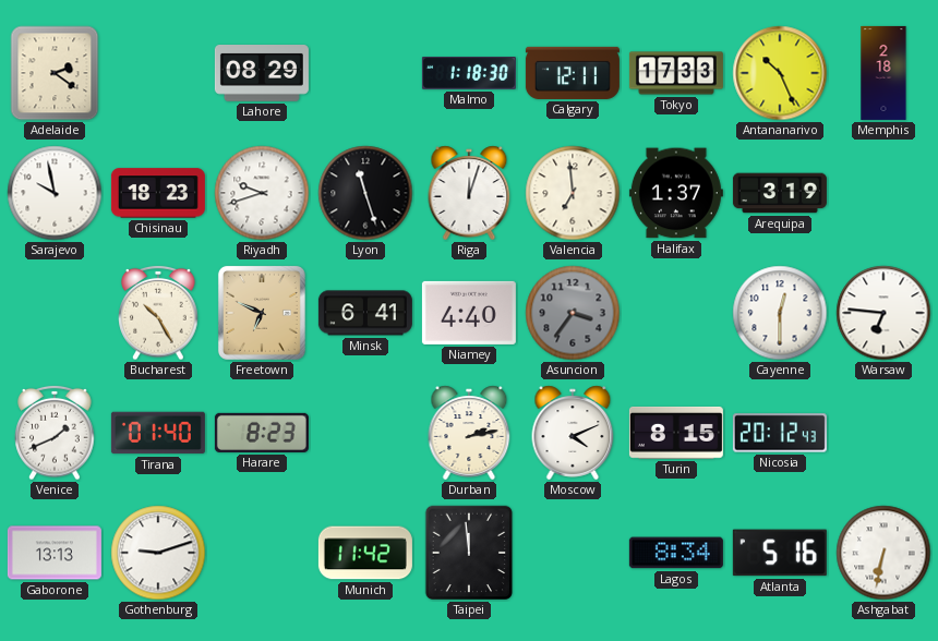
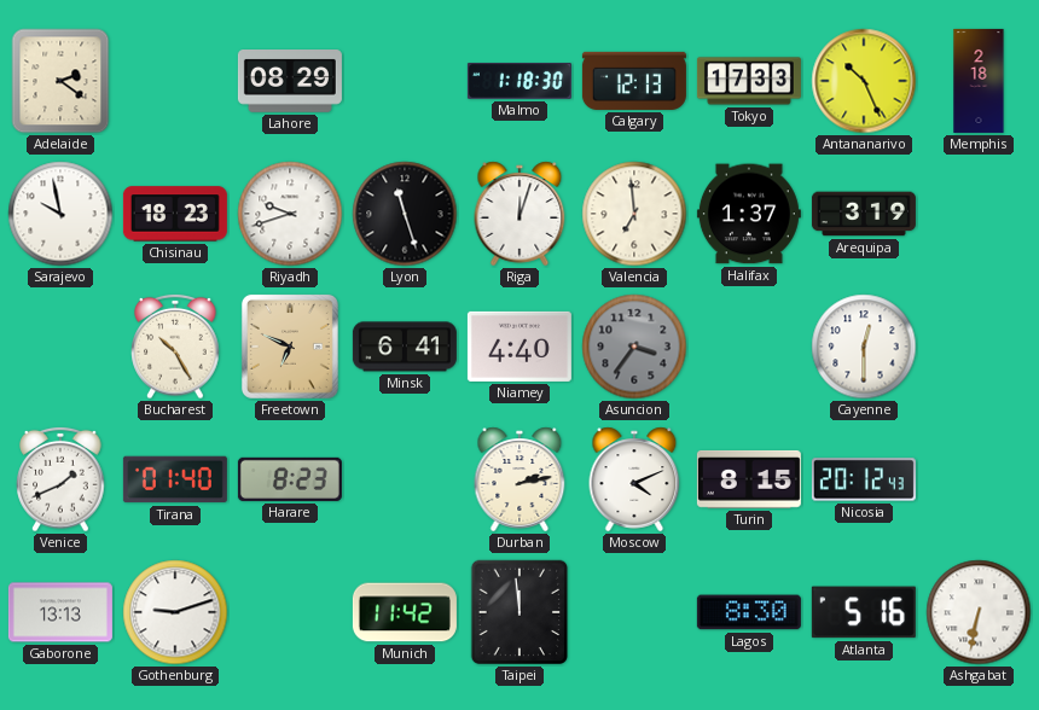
Calgary: 12:11 -> 12:13 (634, 81)
Warsaw: 6:46 -> none (883, 313)
Lagos: 8:34 -> 8:30 (749, 612)
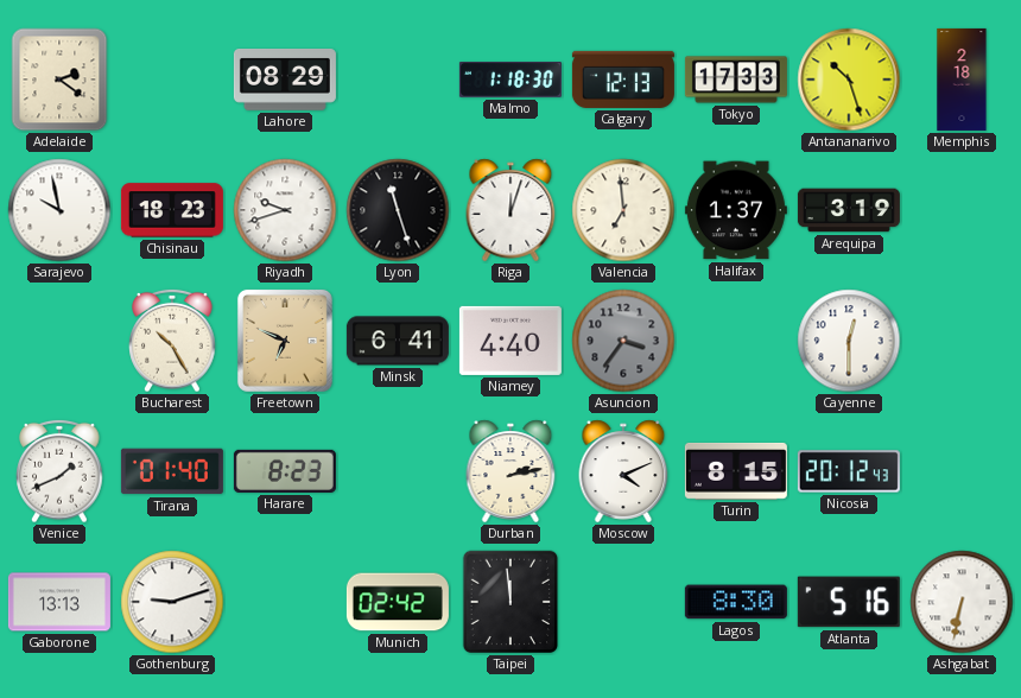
Antananarivo: 10:26 -> 10:27 (849, 80)
Munich: 11:42 -> 02:42 (398, 602)
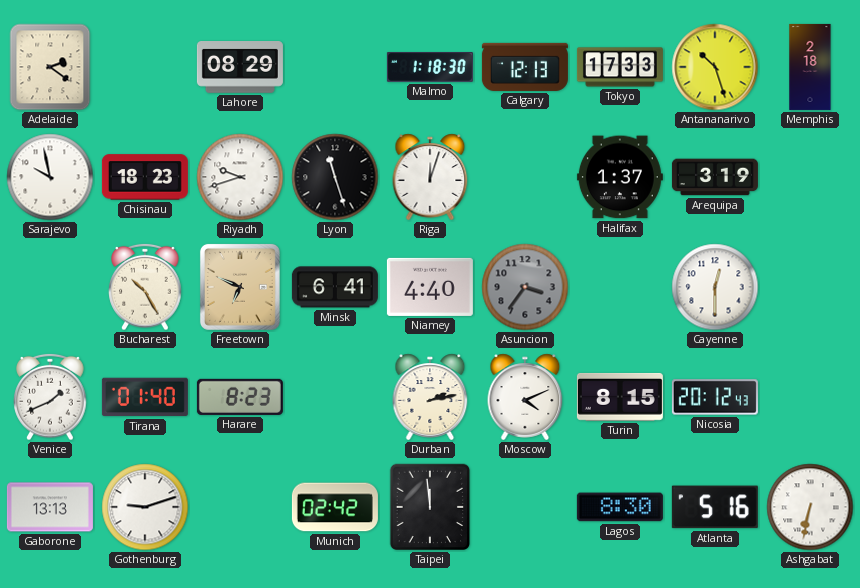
Valencia: 6:59 -> none (623, 210)
